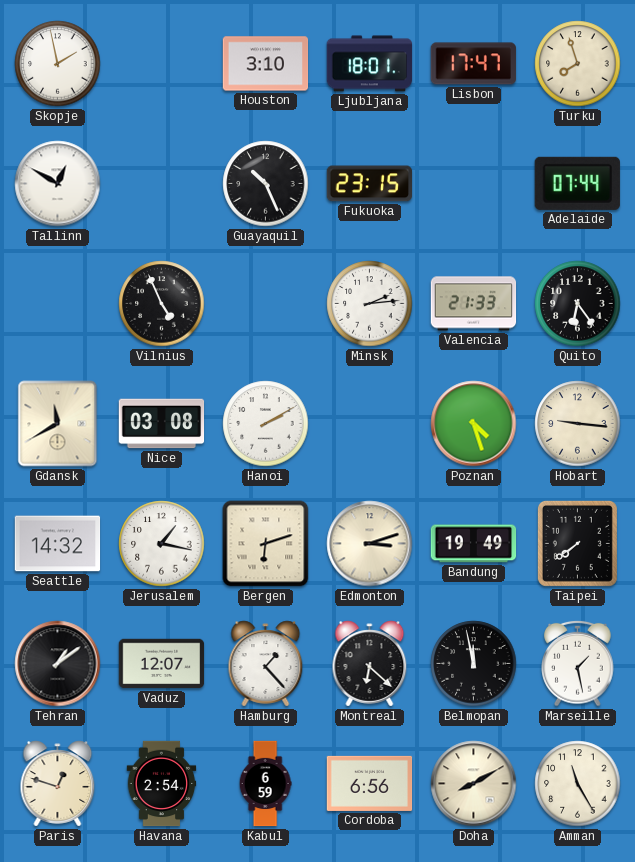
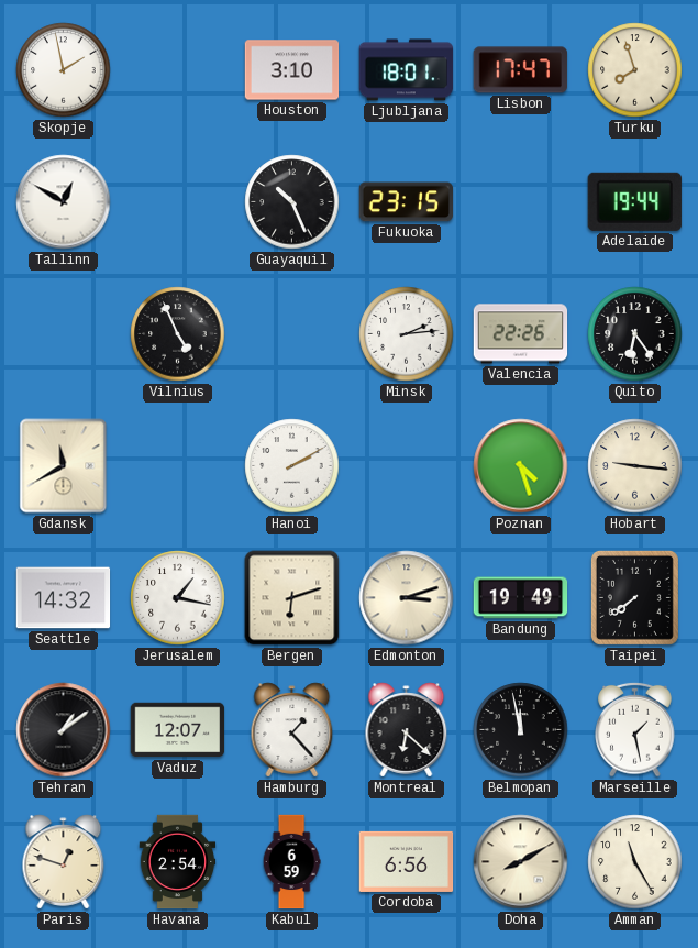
Adelaide: 07:44 -> 19:44 (634, 201)
Valencia: 21:33 -> 22:26 (521, 334)
Nice: 03:08 -> none (162, 424)
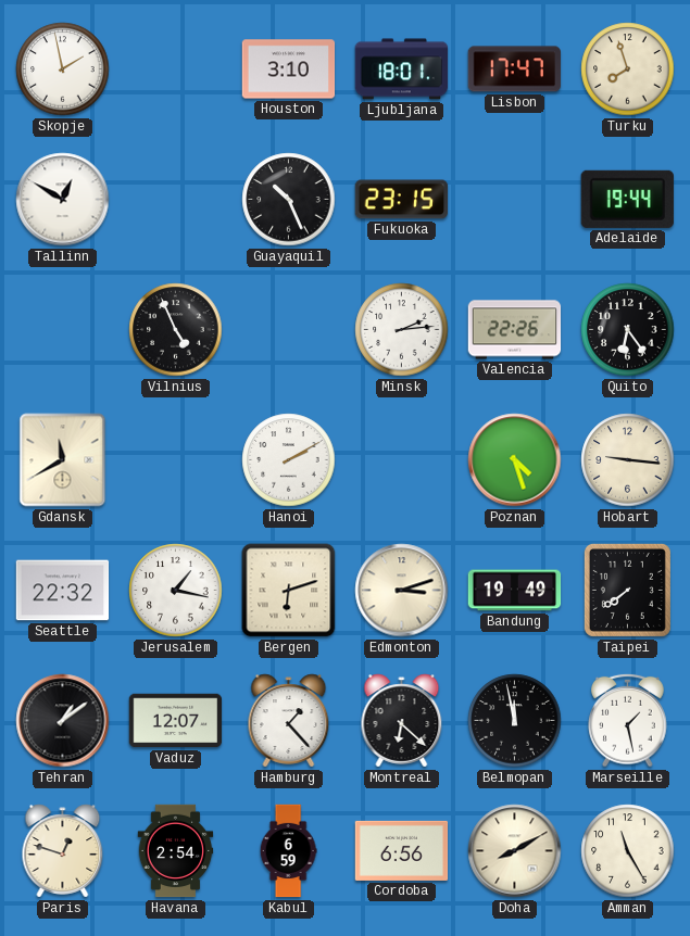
Seattle: 14:32 -> 22:32 (63, 591)
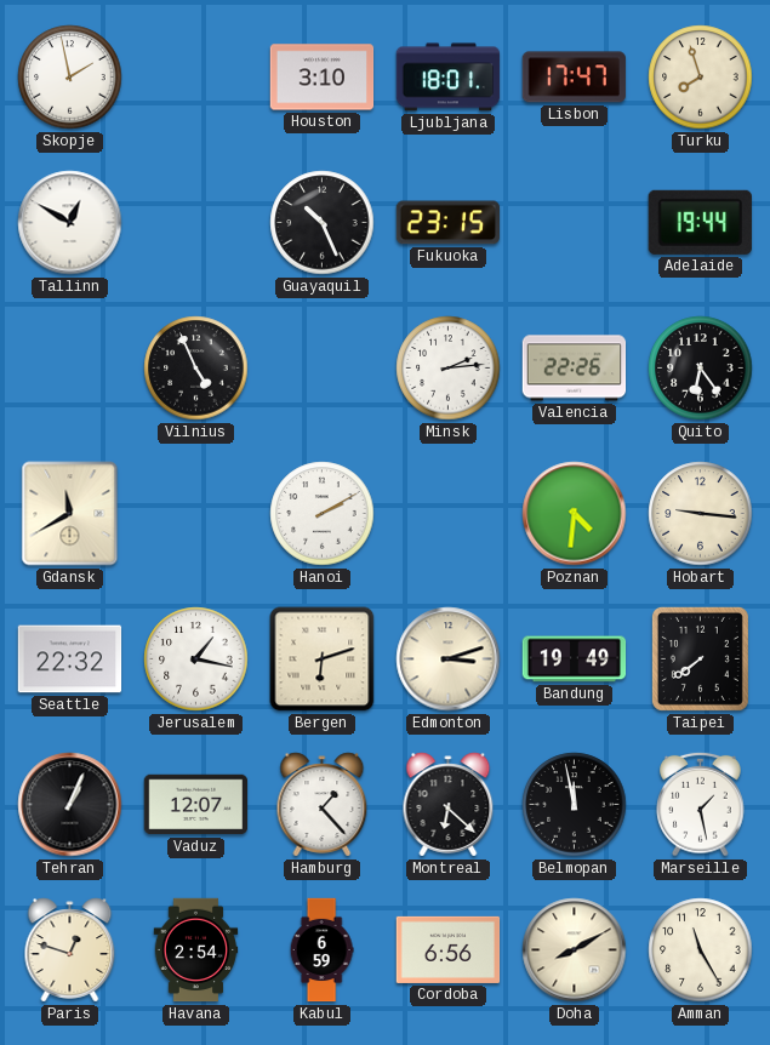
Poznan: 4:27 -> 4:31 (575, 514)
Tehran: 1:09 -> 1:04 (70, 805)
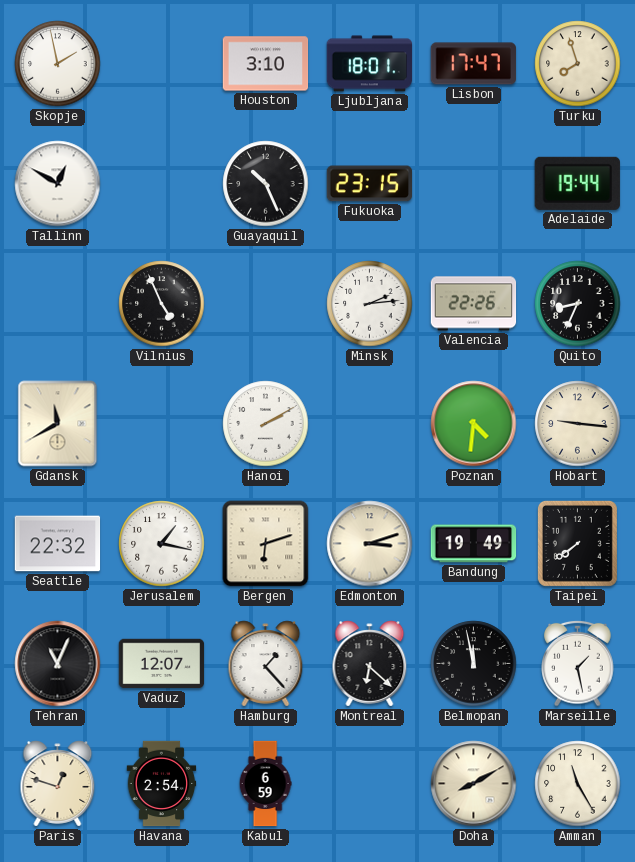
Quito: 6:24 -> 8:34 (578, 304)
Tehran: 1:04 -> 11:04 (58, 664)
Cordoba: 6:56 -> none (449, 949)
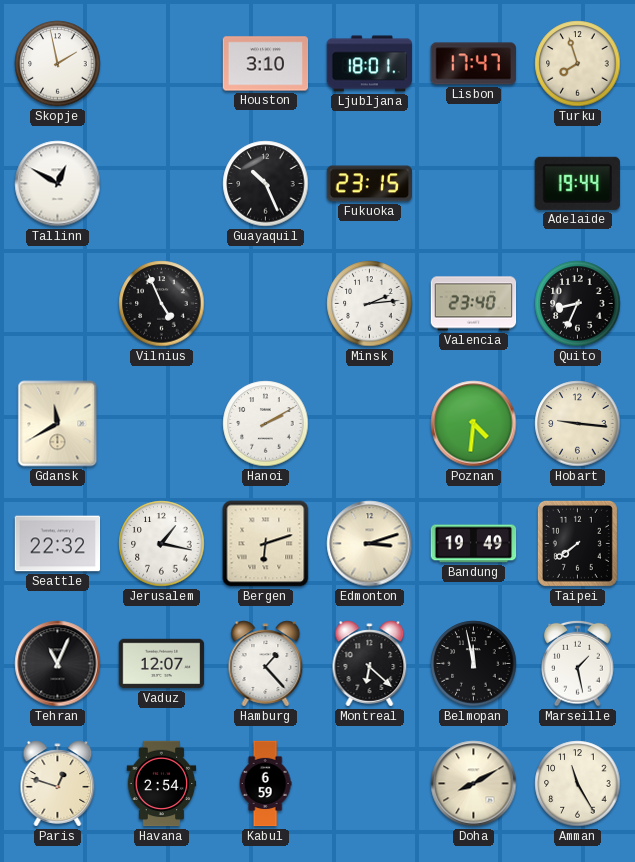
Valencia: 22:26 -> 23:40 (474, 304)
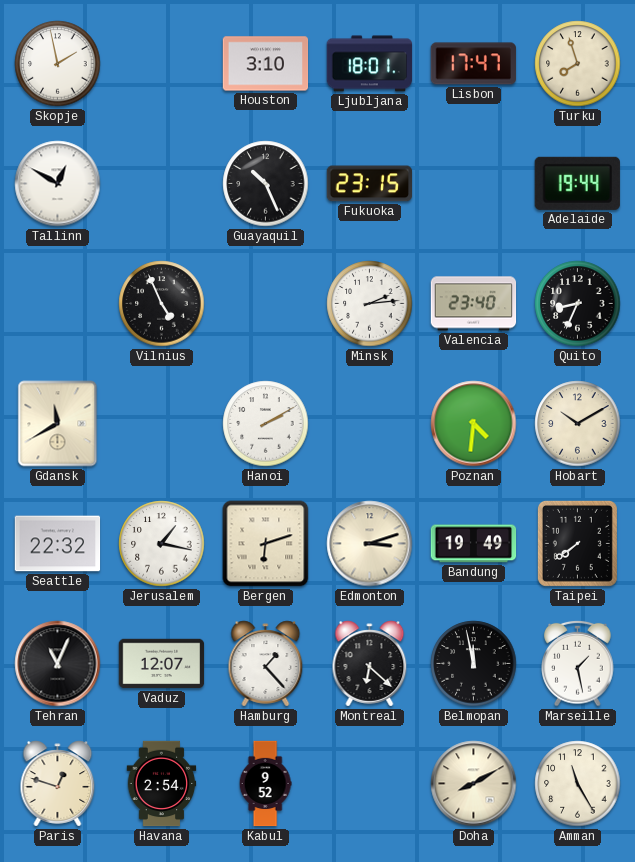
Hobart: 9:16 -> 10:10 (578, 424)
Kabul: 6:59 -> 9:52 (265, 784)
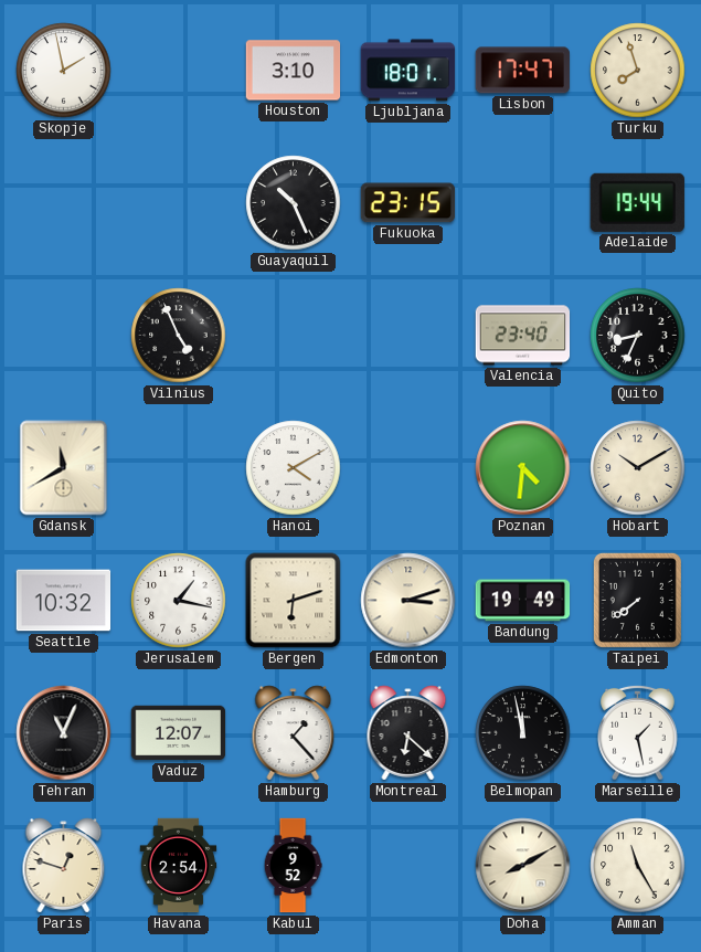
Tallinn: 12:50 -> none (58, 184)
Minsk: 2:14 -> none (370, 304)
Hanoi: 2:10 -> 4:10 (294, 468)
Seattle: 22:32 -> 10:32 (64, 601)
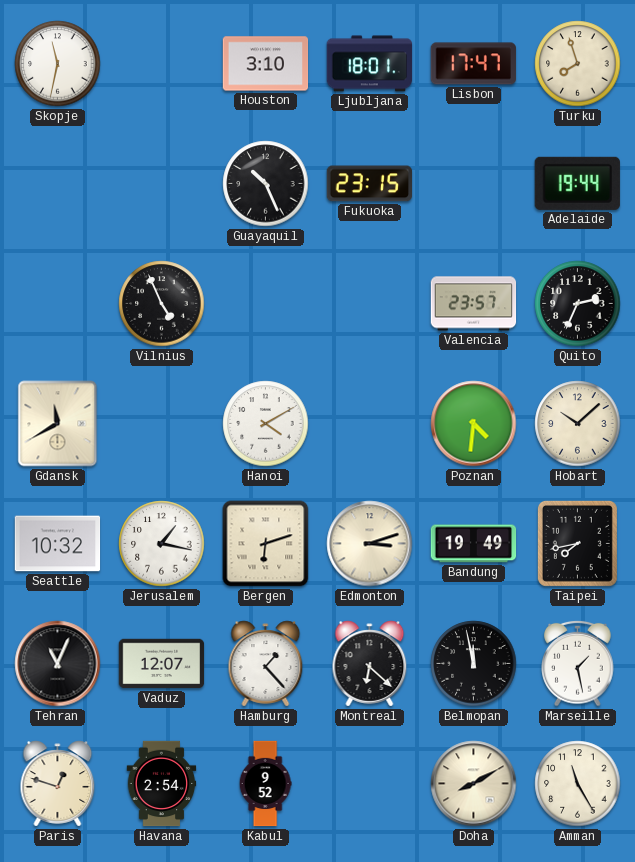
Skopje: 1:58 -> 11:32 (58, 64)
Valencia: 23:40 -> 23:57 (474, 304)
Quito: 8:34 -> 2:34 (578, 304)
Hobart: 10:10 -> 10:08 (578, 424)
Taipei: 7:39 -> 7:43 (577, 543)
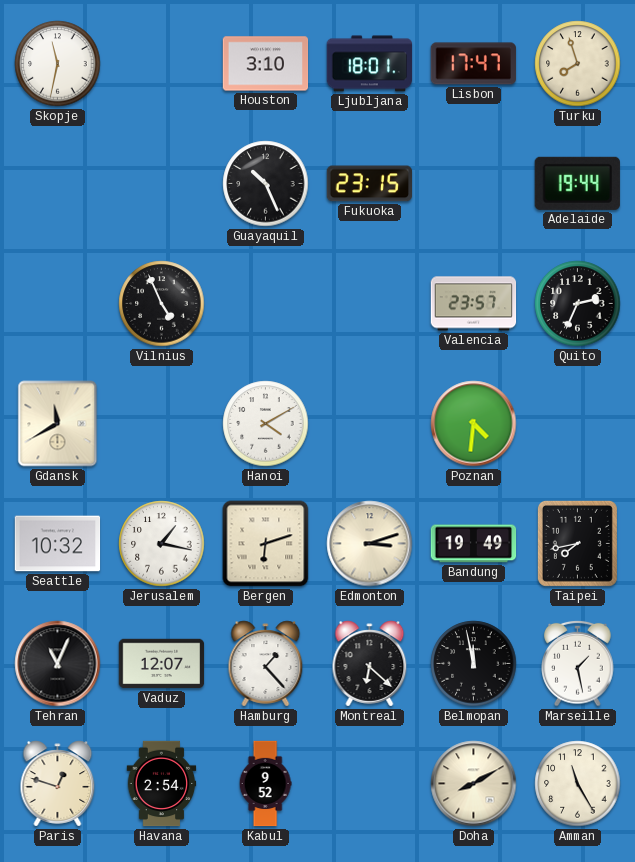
Hobart: 10:08 -> none (578, 424)
